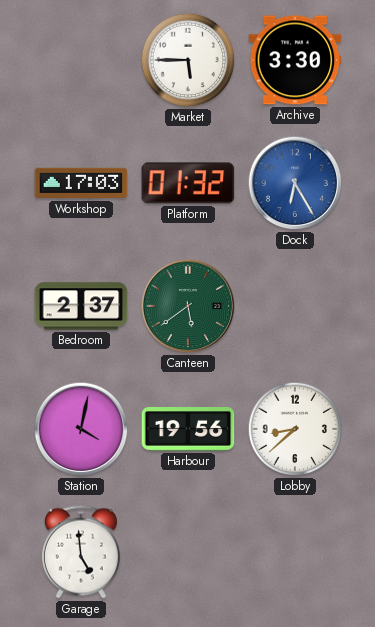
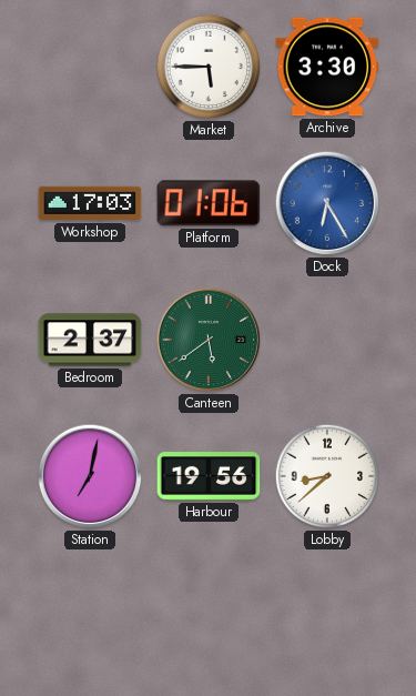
Platform: 01:32 -> 01:06 (209, 203)
Station: 4:02 -> 7:02 (90, 476)
Garage: 4:59 -> none (81, 552)
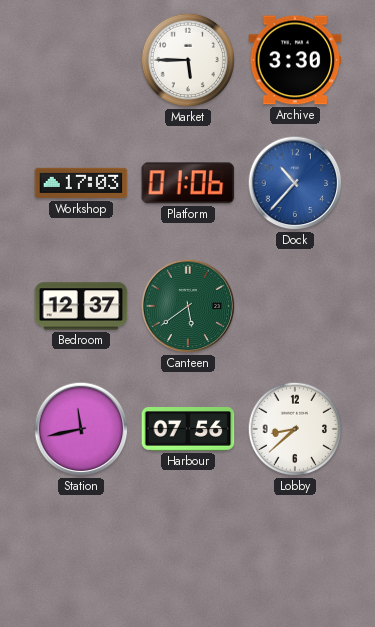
Dock: 6:25 -> 10:37 (295, 183)
Bedroom: 2:37 -> 12:37 (81, 306)
Station: 7:02 -> 11:43 (81, 429)
Harbour: 19:56 -> 07:56 (188, 430)
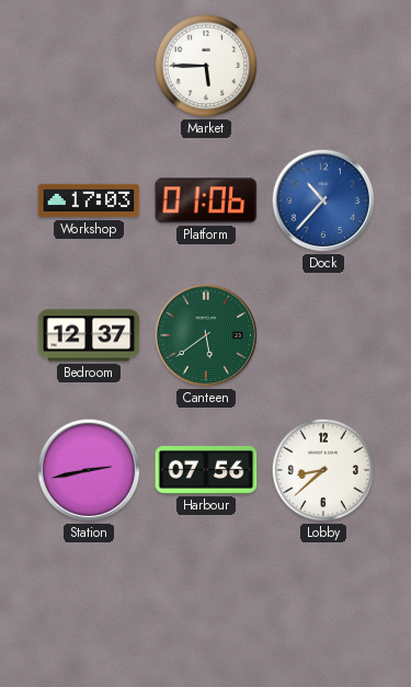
Archive: 3:30 -> none (295, 60)
Station: 11:43 -> 2:43 (89, 470)
